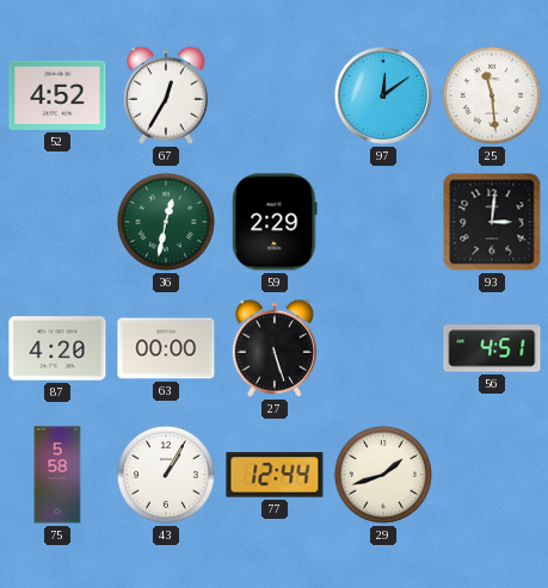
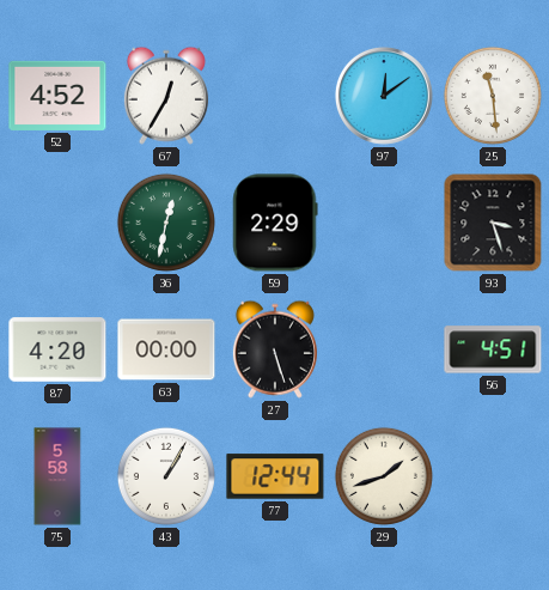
93: 3:01 -> 3:27 (493, 223)
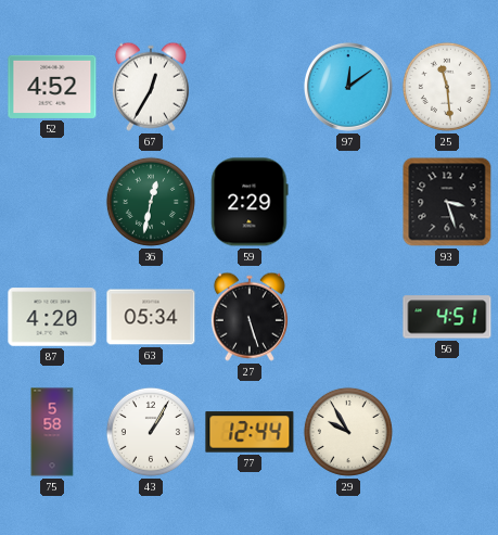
63: 00:00 -> 05:34 (151, 317)
29: 1:42 -> 9:55 (348, 432)
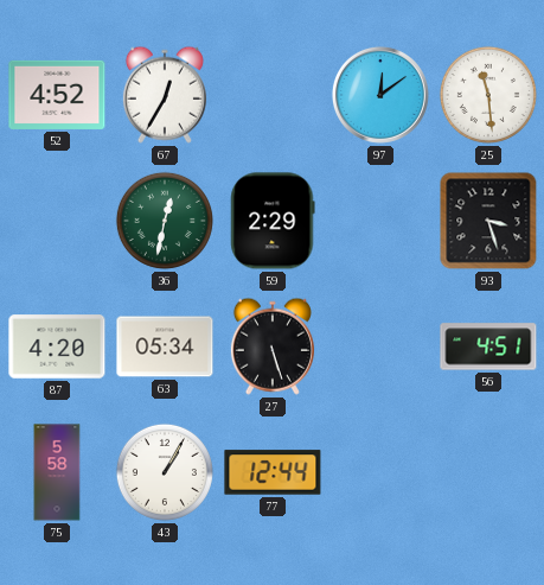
29: 9:55 -> none (348, 432)
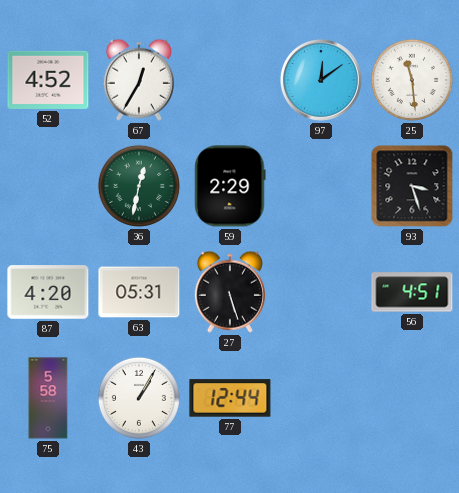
63: 05:34 -> 05:31 (139, 292)
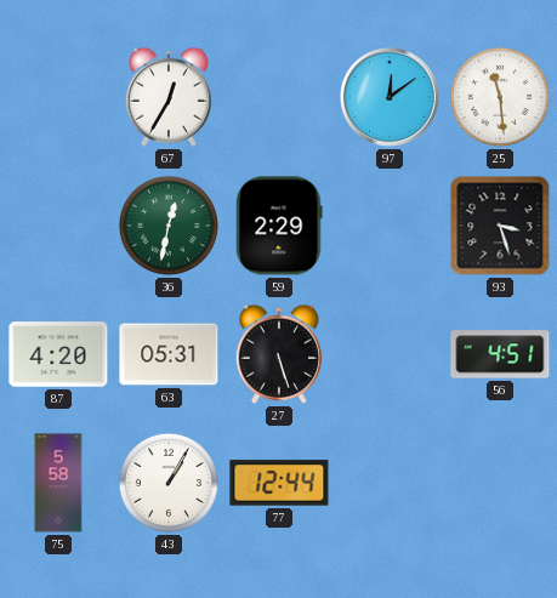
52: 4:52 -> none (48, 80)
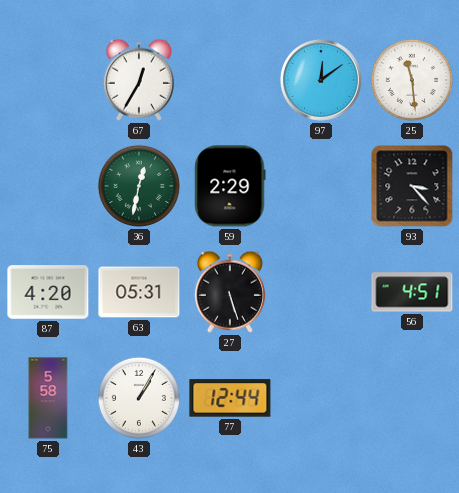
93: 3:27 -> 3:23 (412, 186)
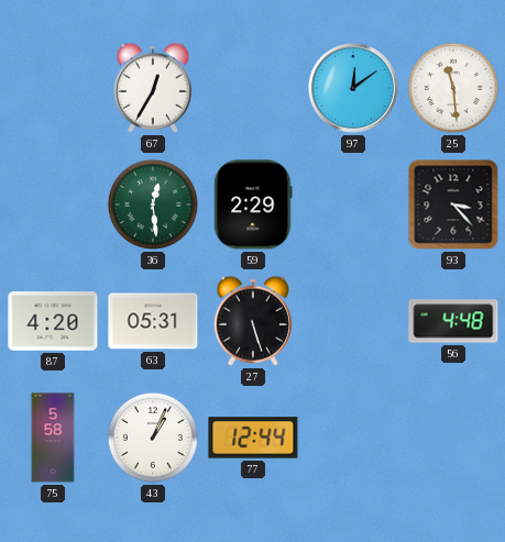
36: 12:32 -> 12:29 (153, 204)
56: 4:51 -> 4:48 (453, 321)
43: 1:05 -> 1:04 (153, 438)
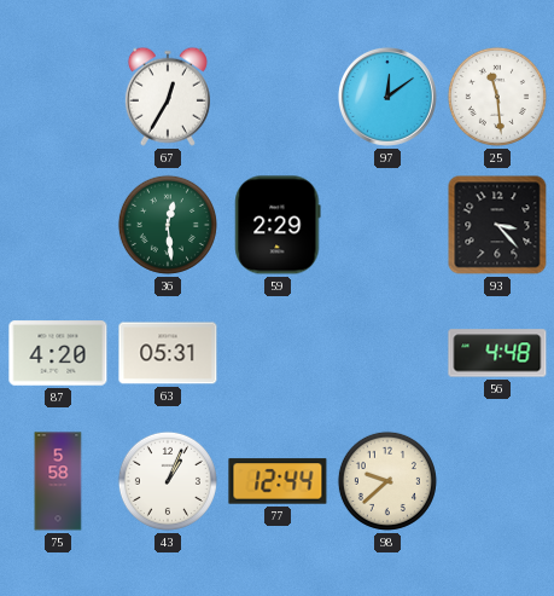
27: 5:27 -> none (253, 321)
98: none -> 9:38 (387, 481)
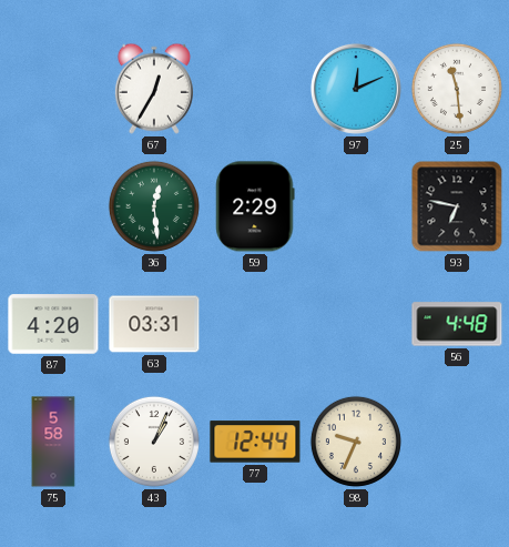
97: 12:09 -> 12:11 (356, 89)
93: 3:23 -> 6:47 (457, 206)
63: 05:31 -> 03:31 (154, 324)
98: 9:38 -> 9:34 (356, 442)
